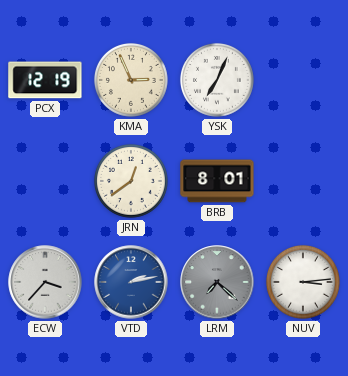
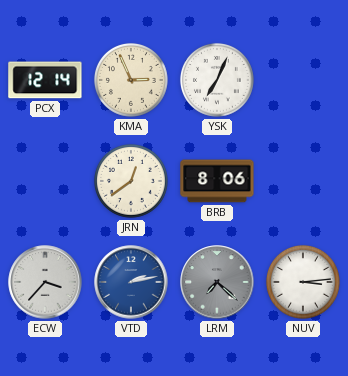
PCX: 12:19 -> 12:14 (45, 80)
BRB: 8:01 -> 8:06 (217, 181)
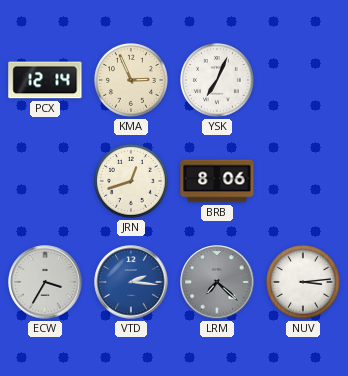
JRN: 12:39 -> 12:42 (131, 181)
ECW: 3:37 -> 3:35 (45, 282)
VTD: 2:13 -> 2:16 (131, 282)
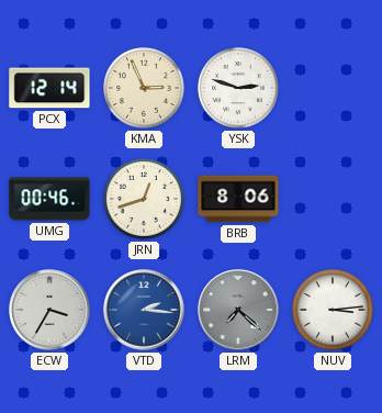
YSK: 7:04 -> 2:48 (238, 88)
UMG: none -> 00:46 (49, 199)
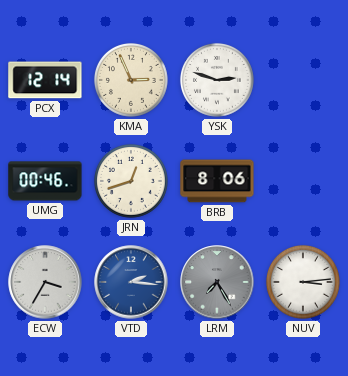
LRM: 7:22 -> 7:25 (217, 282)
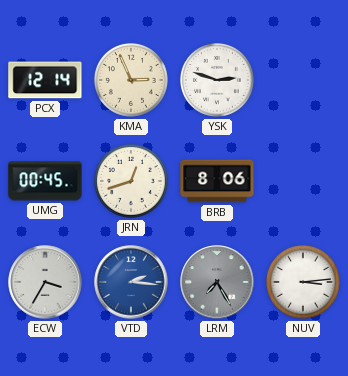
UMG: 00:46 -> 00:45 (45, 181)
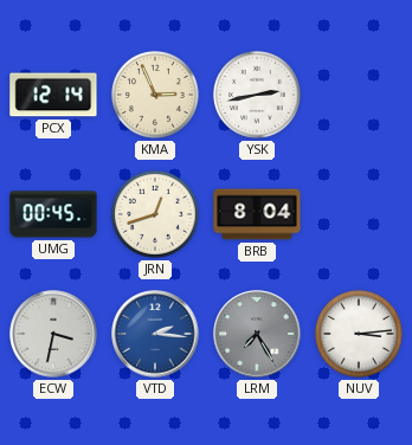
YSK: 2:48 -> 2:43 (257, 95)
BRB: 8:06 -> 8:04 (257, 214)
ECW: 3:35 -> 3:32 (53, 334)
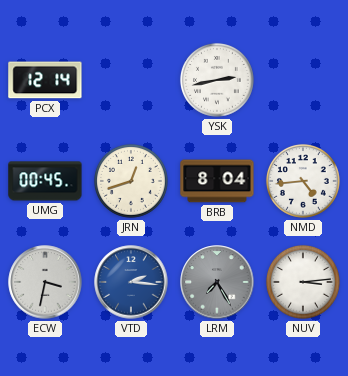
KMA: 2:56 -> none (155, 95)
NMD: none -> 4:44 (303, 181)
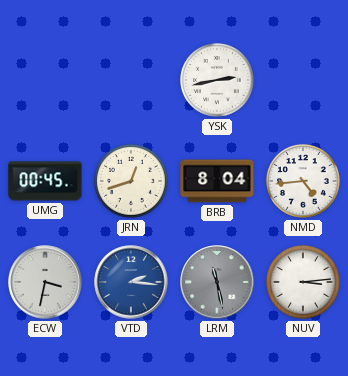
PCX: 12:14 -> none (45, 80)
LRM: 7:25 -> 11:28 (217, 282)
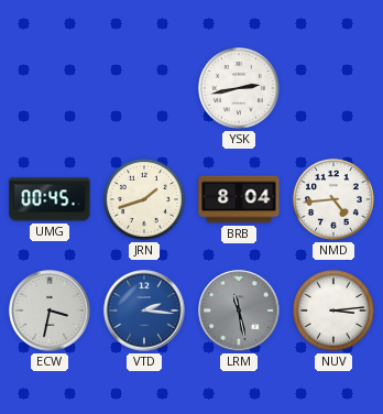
JRN: 12:42 -> 1:42 (144, 199)
